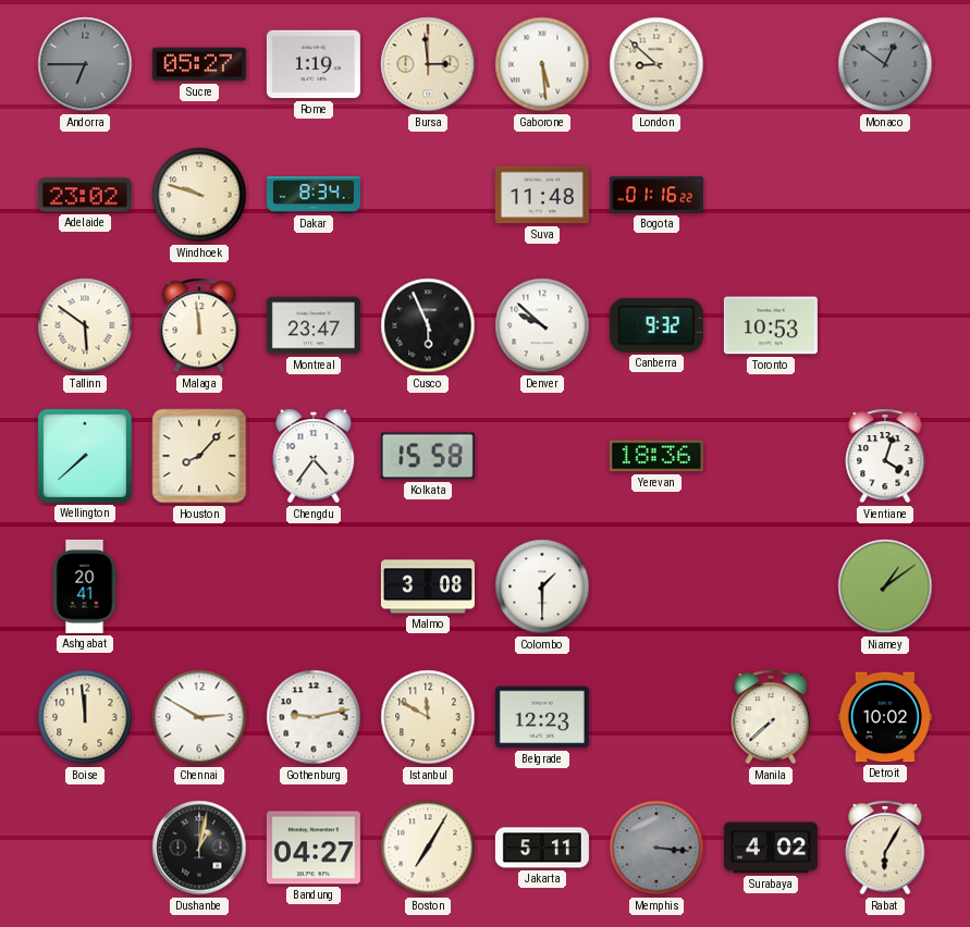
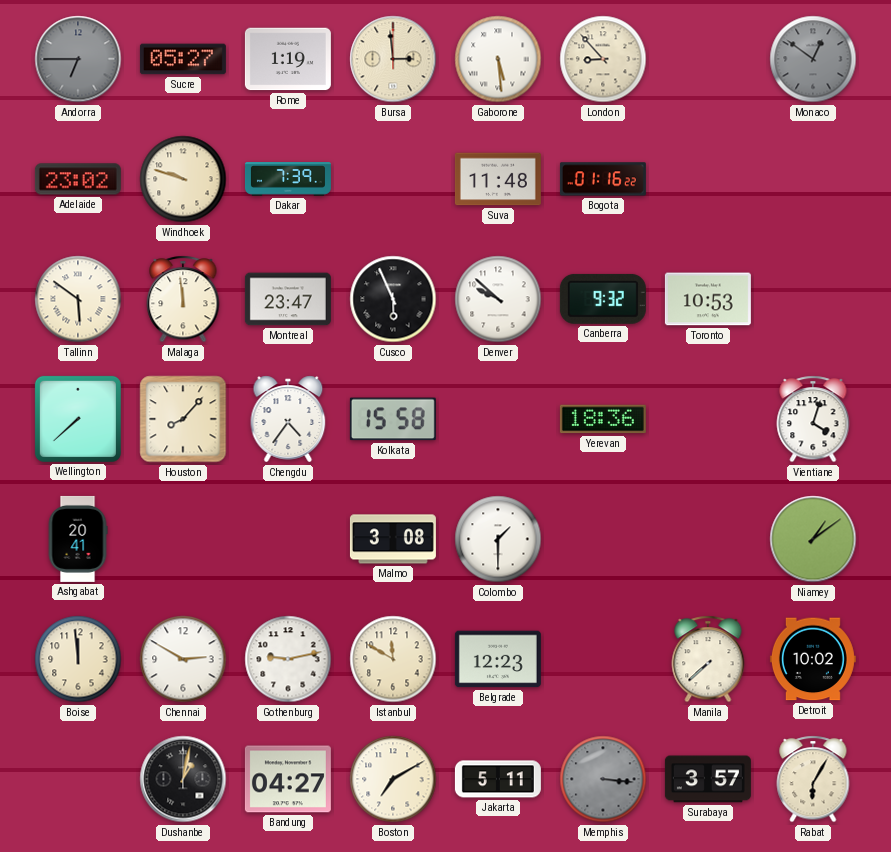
London: 8:52 -> 8:53 (603, 59)
Dakar: 8:34 -> 7:39 (288, 180)
Boston: 7:05 -> 7:10 (393, 779)
Surabaya: 4:02 -> 3:57 (708, 779)
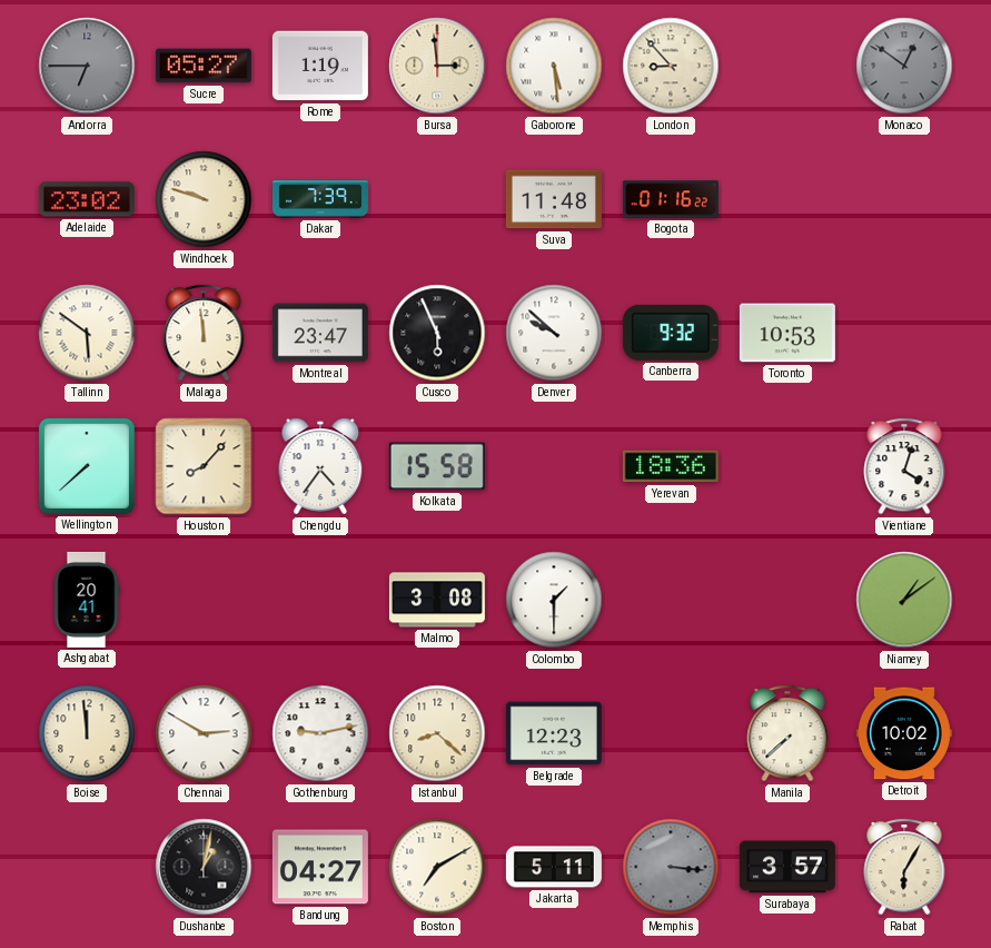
Istanbul: 11:50 -> 8:22 (437, 733)
